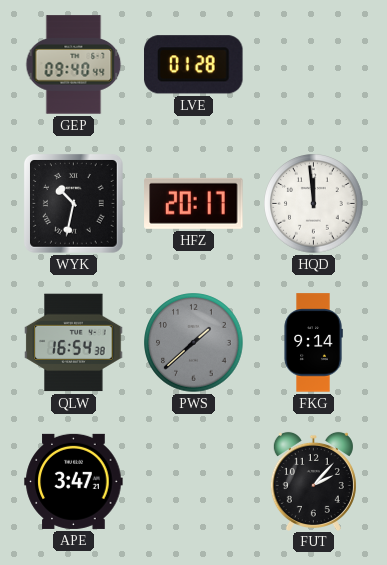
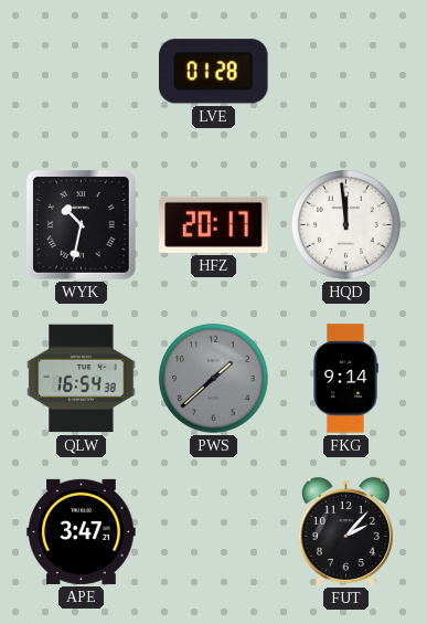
GEP: 09:40 -> none (74, 65)
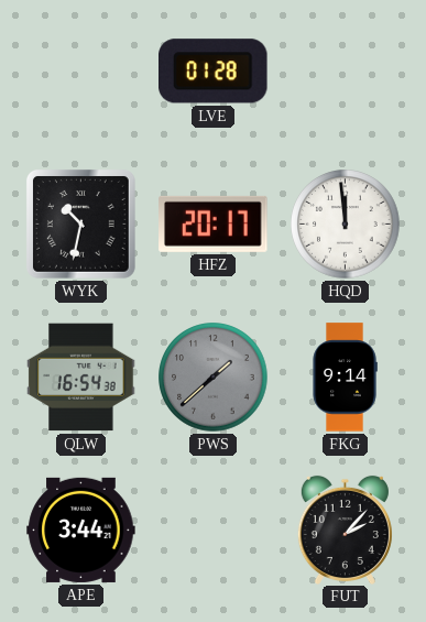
APE: 3:47 -> 3:44 (81, 530)
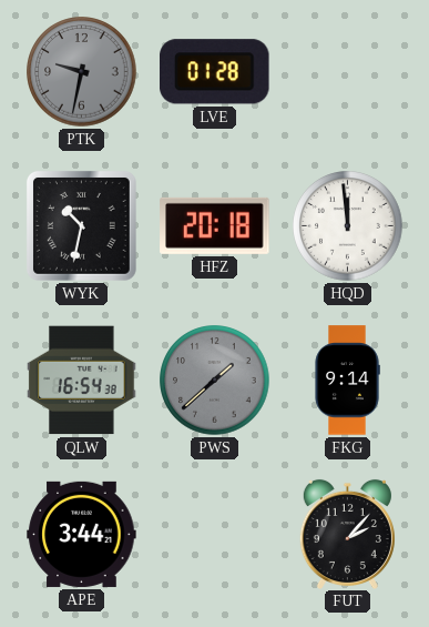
PTK: none -> 9:32 (82, 72)
HFZ: 20:17 -> 20:18 (215, 225)
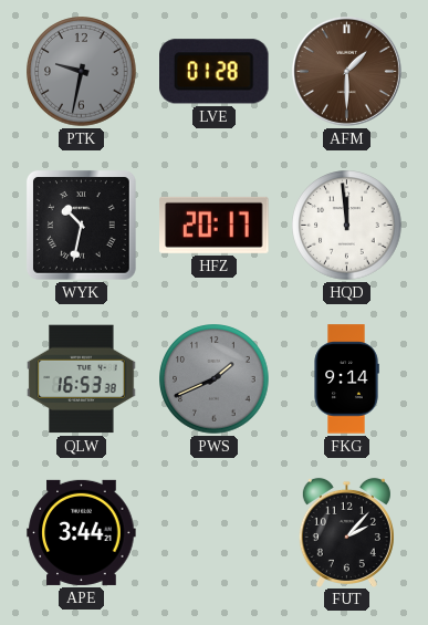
AFM: none -> 1:30 (346, 71)
HFZ: 20:18 -> 20:17 (215, 225)
QLW: 16:54 -> 16:53 (82, 379)
PWS: 1:38 -> 1:41 (215, 379)
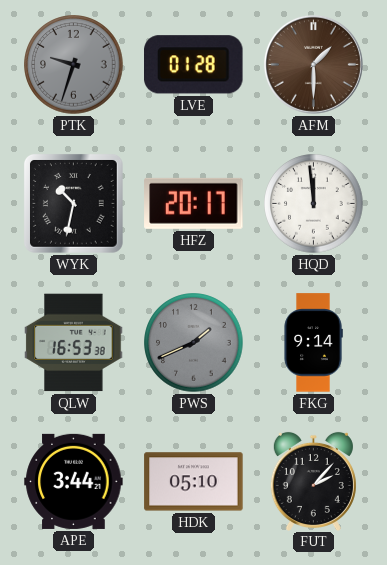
PTK: 9:32 -> 9:33 (74, 65)
HDK: none -> 05:10 (194, 482)
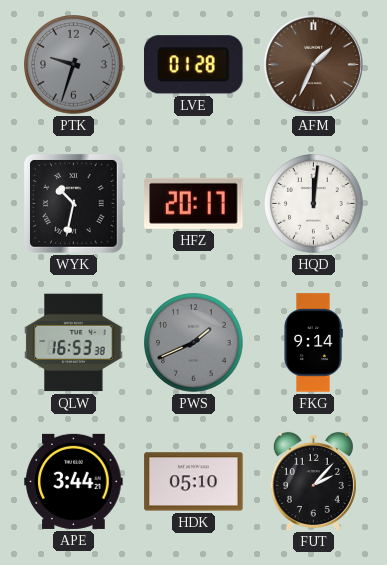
AFM: 1:30 -> 1:34 (313, 64)
HQD: 11:59 -> 12:01 (314, 204)
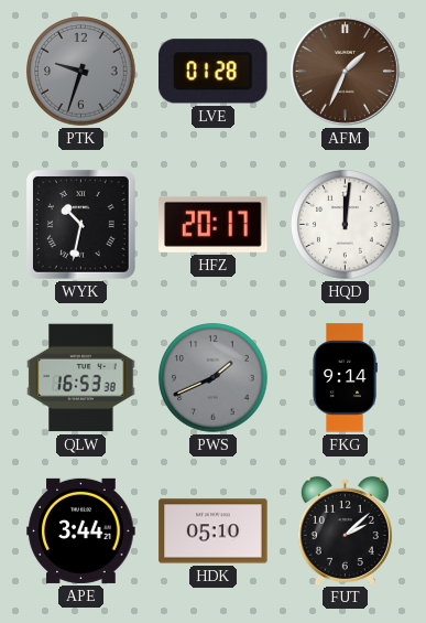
FUT: 2:07 -> 2:08 (345, 530)
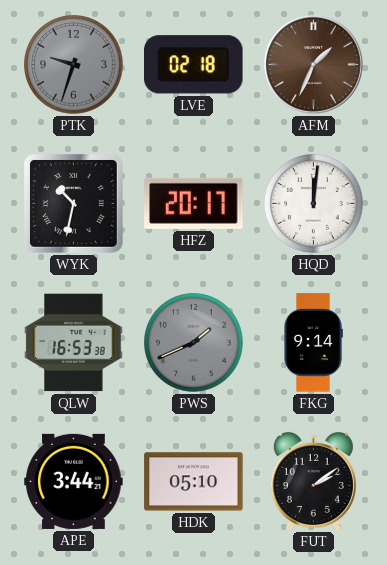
LVE: 01:28 -> 02:18 (194, 65)
FUT: 2:08 -> 2:09 (313, 481)
